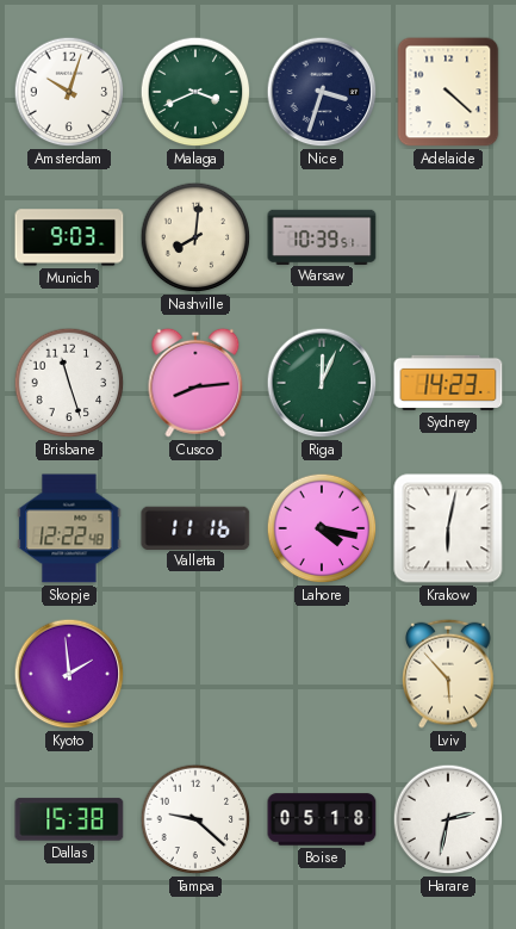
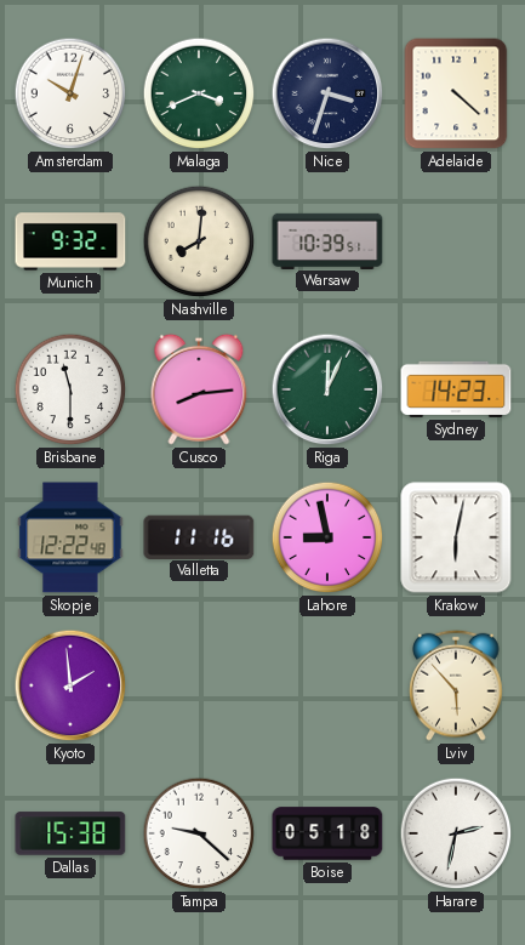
Munich: 9:03 -> 9:32 (70, 241)
Brisbane: 11:27 -> 11:30 (70, 389)
Lahore: 4:17 -> 8:58 (327, 537)
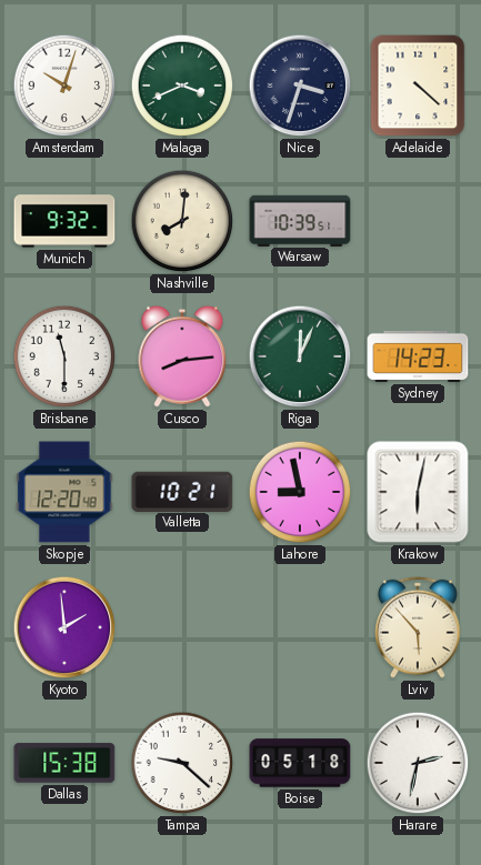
Skopje: 12:22 -> 12:20 (64, 492)
Valletta: 11:16 -> 10:21 (182, 491)
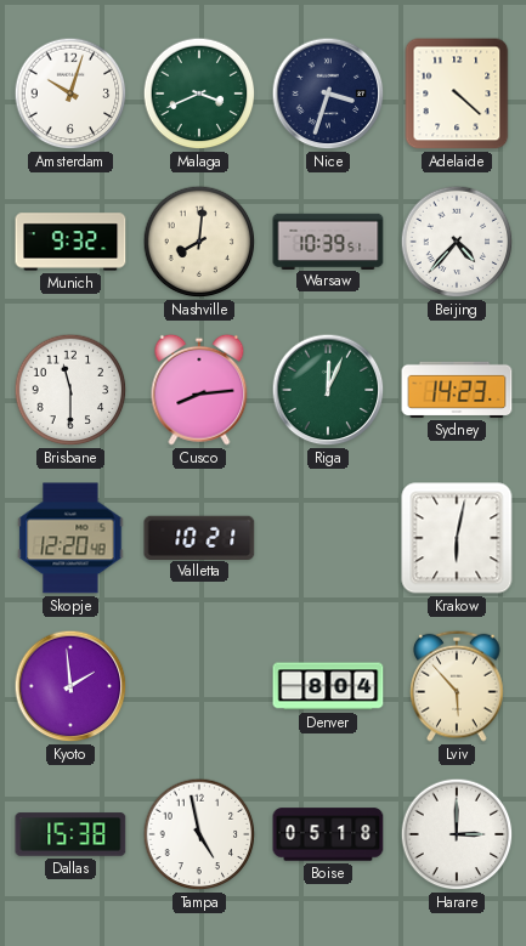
Beijing: none -> 4:37 (457, 242)
Lahore: 8:58 -> none (300, 492)
Denver: none -> 8:04 (328, 686)
Tampa: 9:22 -> 4:58 (199, 834)
Harare: 2:32 -> 3:00 (457, 834)
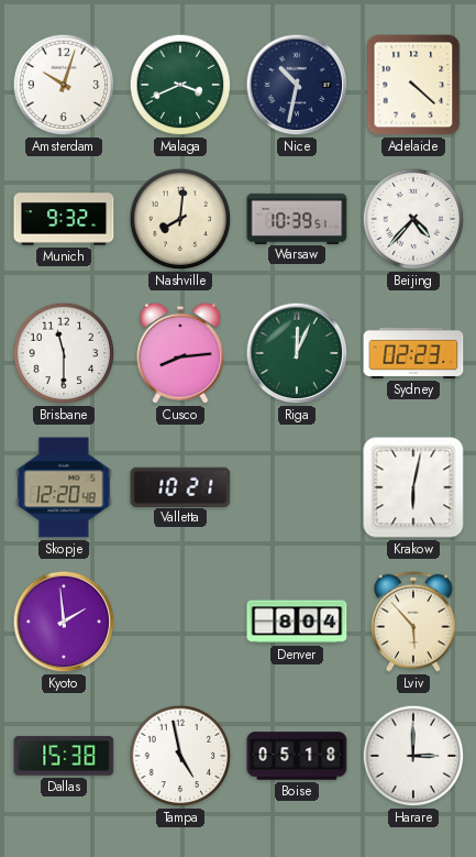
Nice: 3:33 -> 10:32 (297, 85)
Sydney: 14:23 -> 02:23 (413, 353)
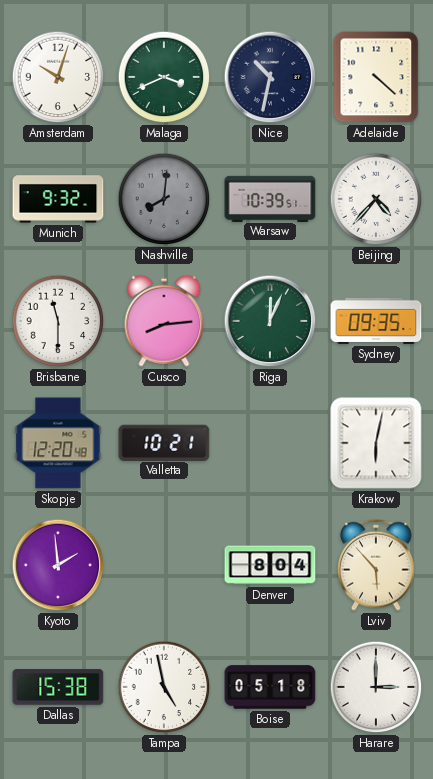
Nashville dial: cream -> grey (164, 199)
Sydney: 02:23 -> 09:35 (376, 321)
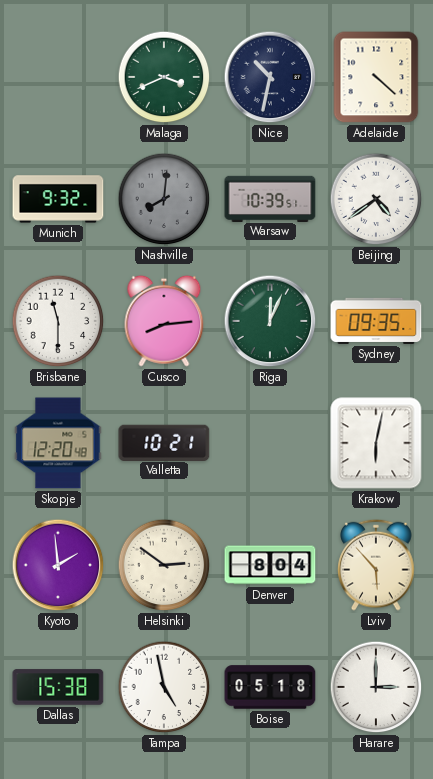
Amsterdam: 10:03 -> none (58, 77)
Beijing: 4:37 -> 4:39 (376, 199)
Helsinki: none -> 2:51 (164, 565)
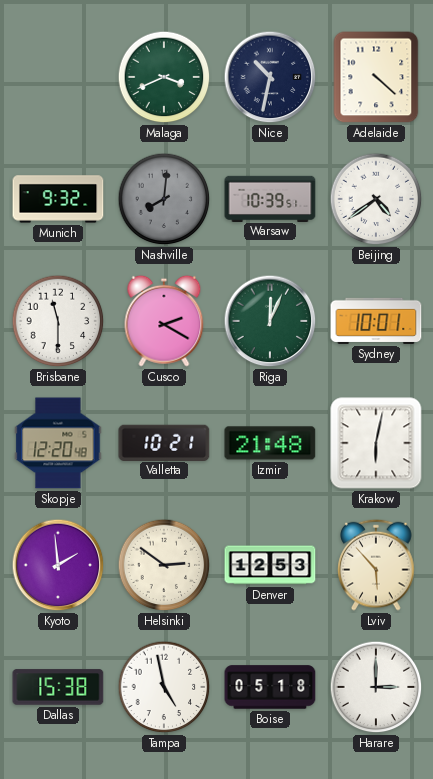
Cusco: 8:14 -> 2:20 (164, 321)
Sydney: 09:35 -> 10:01 (376, 321)
Izmir: none -> 21:48 (270, 443)
Denver: 8:04 -> 12:53 (270, 565)
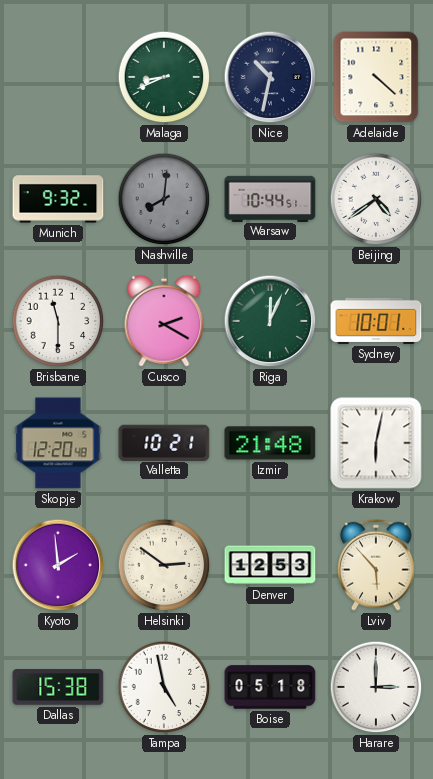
Malaga: 3:41 -> 8:41 (164, 77)
Warsaw: 10:39 -> 10:44 (270, 198)
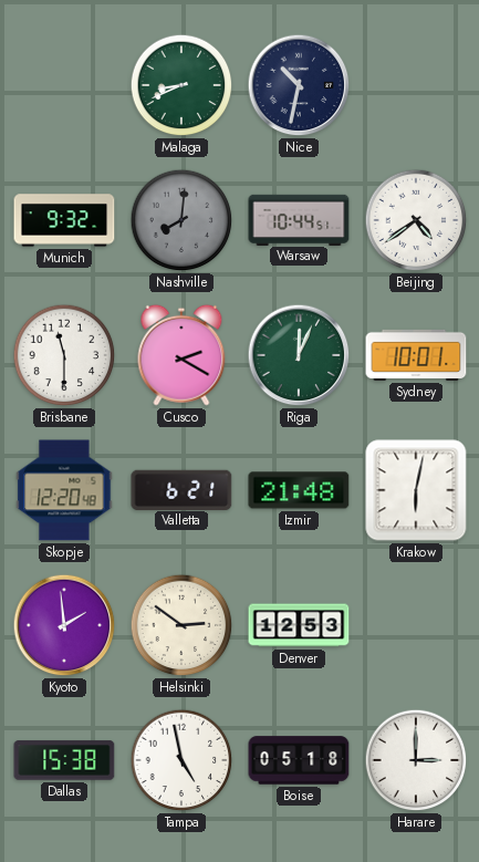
Adelaide: 4:22 -> none (376, 77)
Valletta: 10:21 -> 6:21 (181, 489)
Lviv: 5:53 -> none (376, 565)
